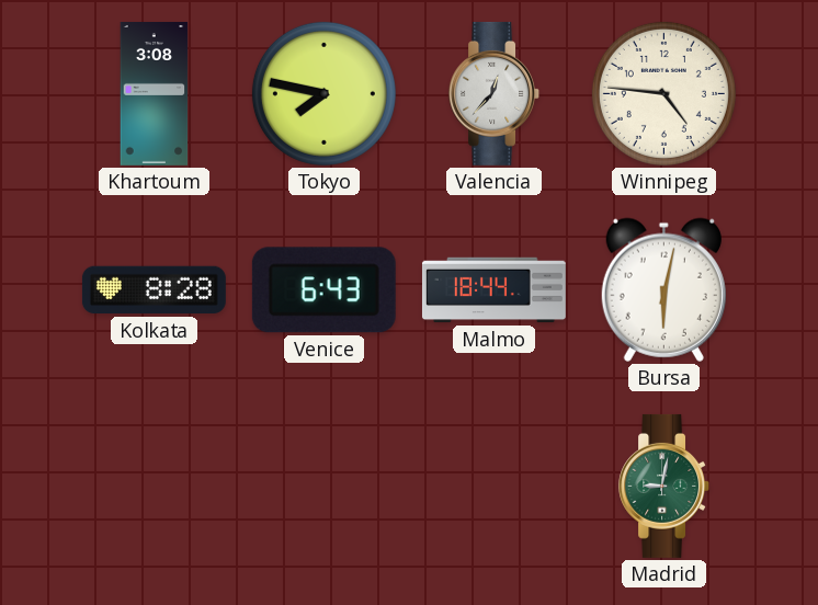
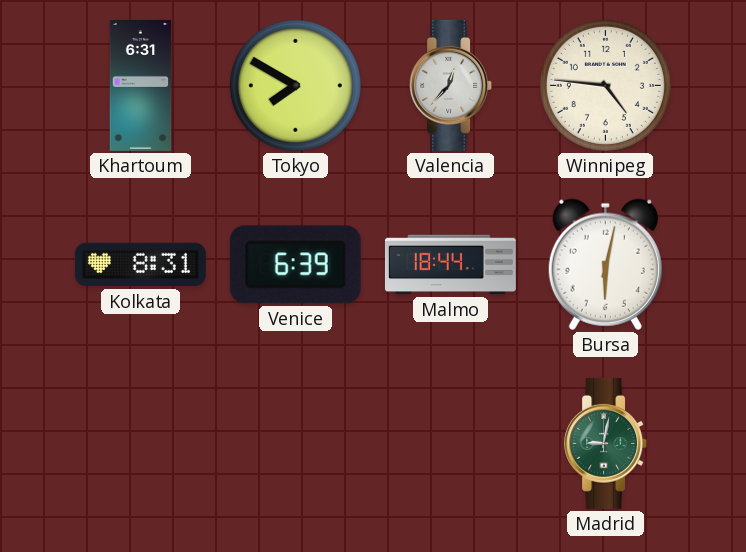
Khartoum: 3:08 -> 6:31 (141, 85)
Tokyo: 7:47 -> 7:50 (295, 85)
Kolkata: 8:28 -> 8:31 (140, 265)
Venice: 6:43 -> 6:39 (295, 265)
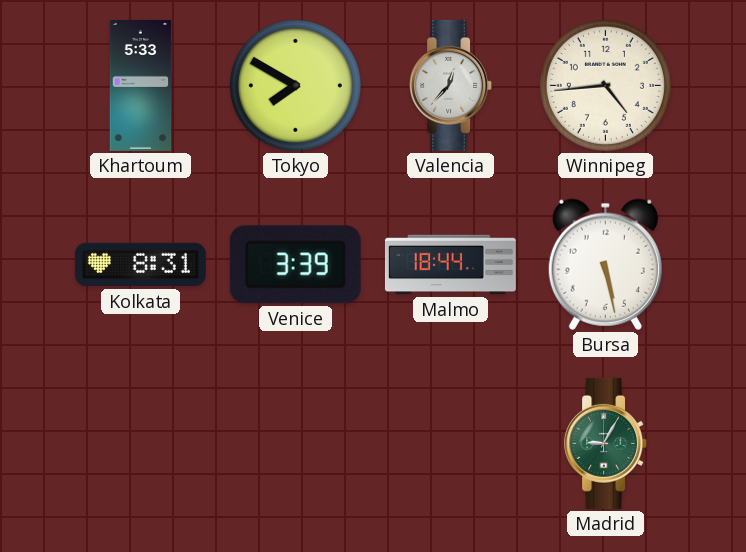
Khartoum: 6:31 -> 5:33 (141, 85)
Winnipeg: 4:46 -> 4:44 (605, 85)
Venice: 6:39 -> 3:39 (295, 265)
Bursa: 6:02 -> 5:28 (605, 264)
Madrid: 9:02 -> 9:05 (606, 443)
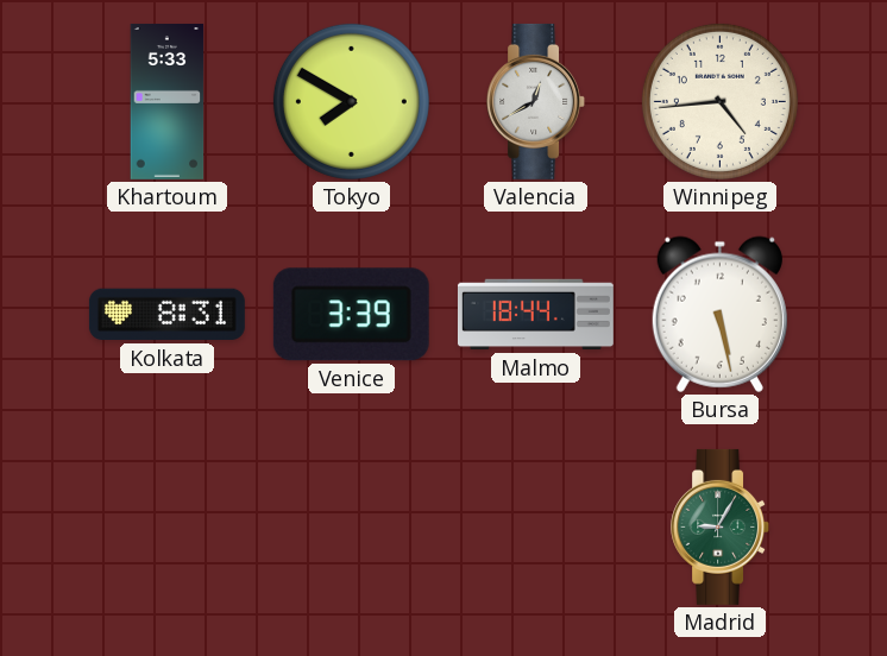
Valencia: 12:37 -> 12:40 (536, 101)
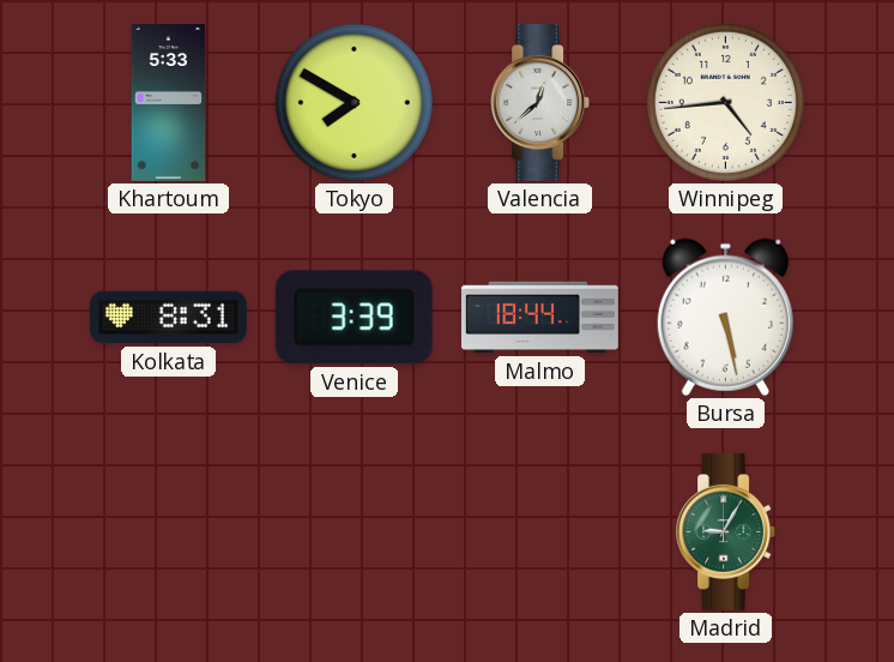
Valencia: 12:40 -> 12:38 (540, 102)
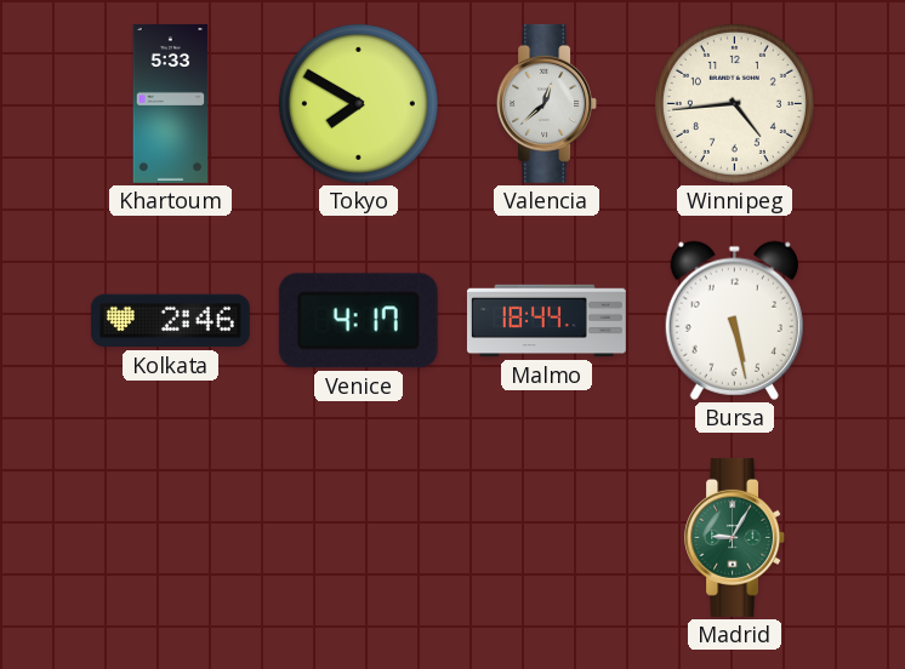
Kolkata: 8:31 -> 2:46 (170, 321)
Venice: 3:39 -> 4:17 (358, 321)
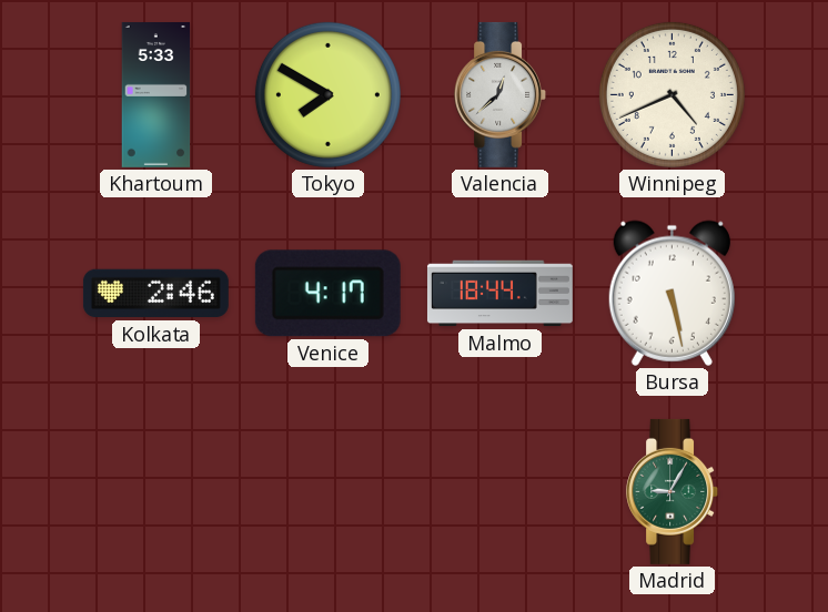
Winnipeg: 4:44 -> 4:41 (672, 94)
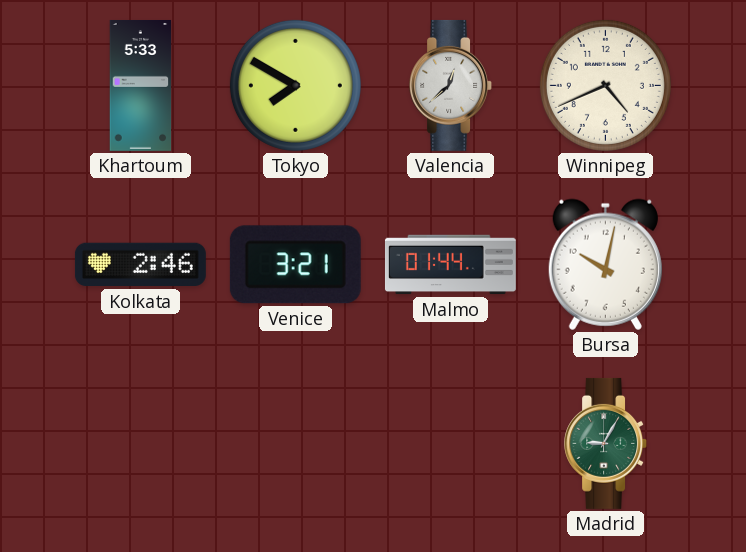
Venice: 4:17 -> 3:21 (295, 265)
Malmo: 18:44 -> 01:44 (450, 265)
Bursa: 5:28 -> 10:02 (605, 264)
